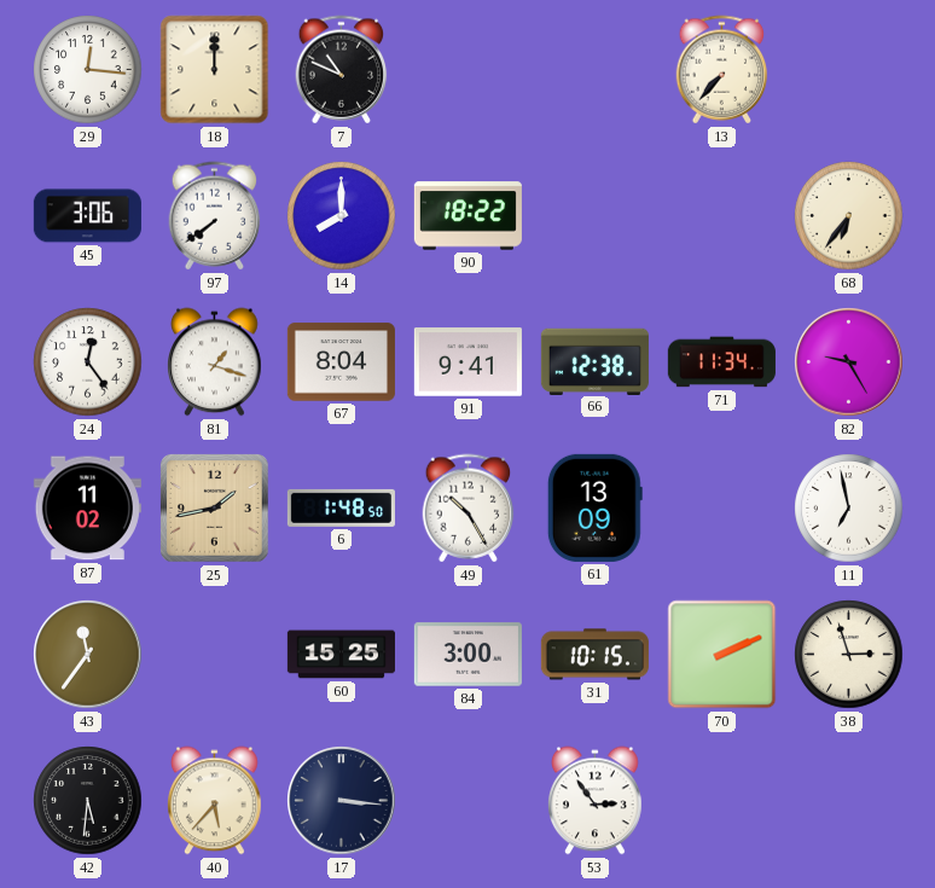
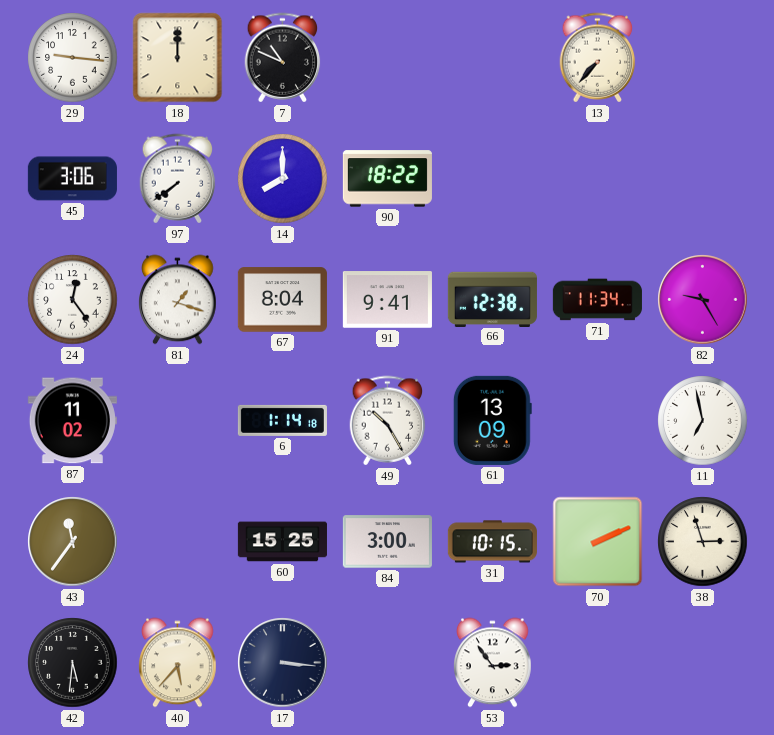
29: 12:16 -> 9:16 (73, 58)
68: 6:36 -> none (849, 216)
25: 1:43 -> none (215, 509)
6: 1:48 -> 1:14 (282, 420)
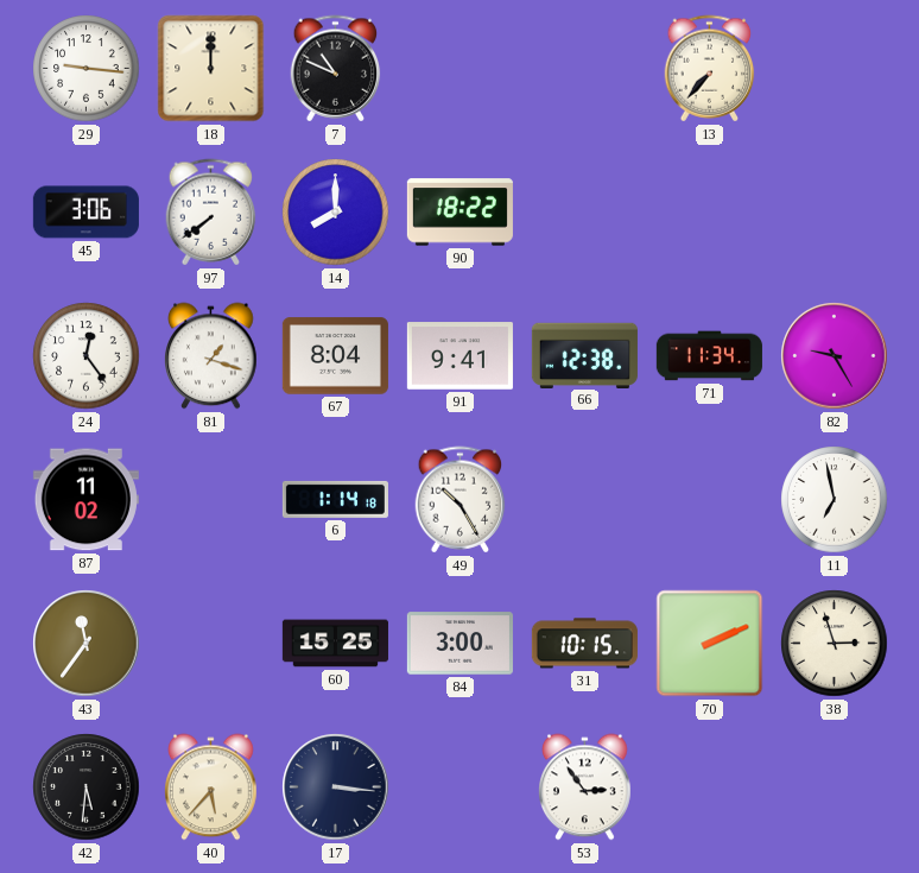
61: 13:09 -> none (492, 420)
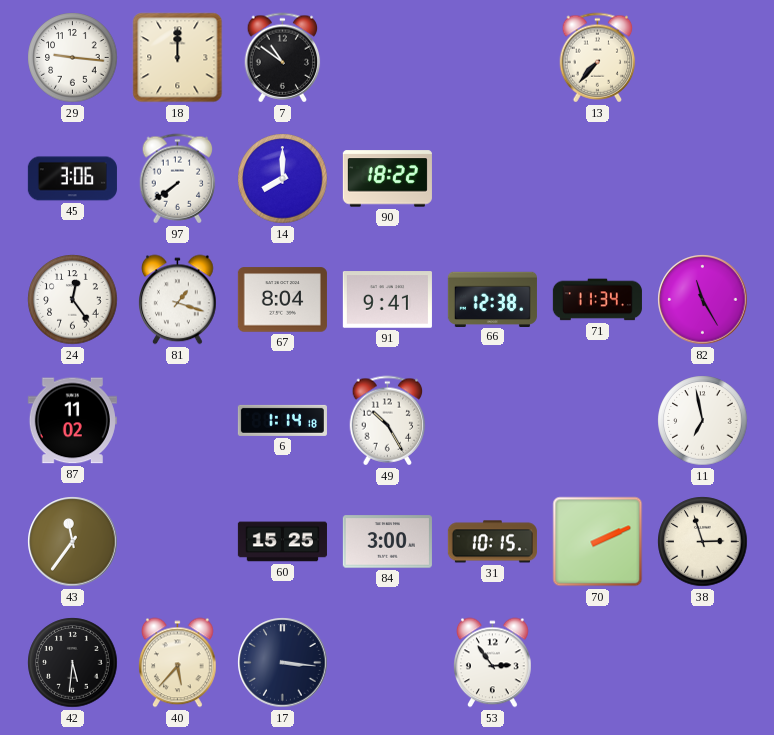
7: 10:49 -> 10:51 (283, 58)
82: 9:25 -> 11:25 (703, 300)
